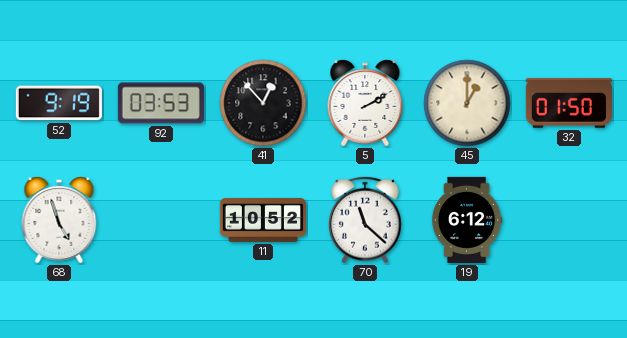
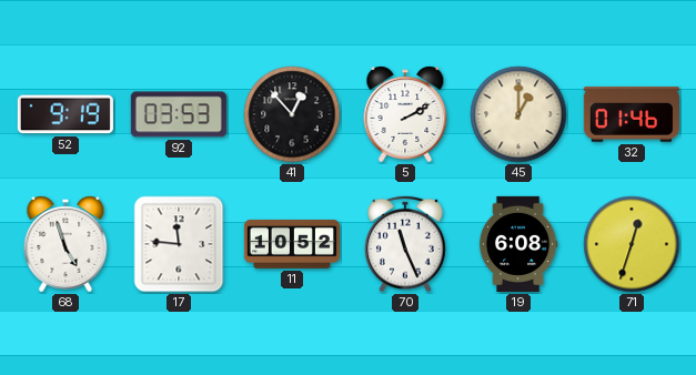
32: 01:50 -> 01:46 (632, 115)
17: none -> 11:46 (179, 244)
70: 11:22 -> 11:26 (405, 244)
19: 6:12 -> 6:08 (518, 244)
71: none -> 12:33 (632, 244)
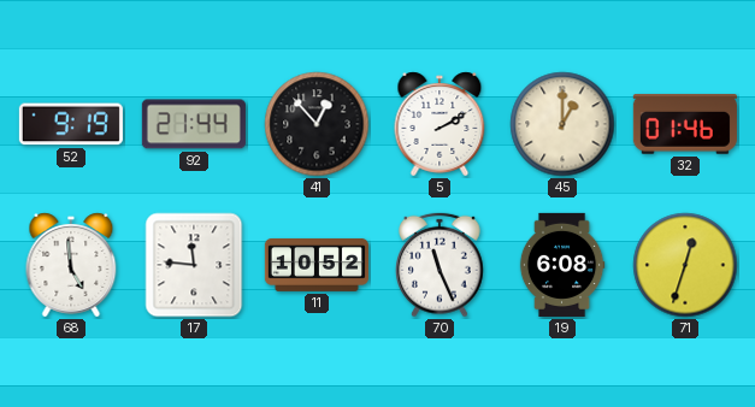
92: 03:53 -> 21:44 (194, 124)
68: 4:57 -> 4:59 (71, 265)
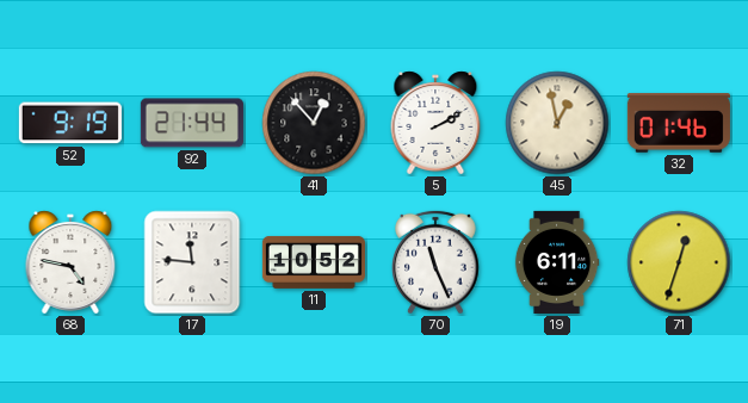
45: 1:00 -> 12:58 (557, 123)
68: 4:59 -> 4:47 (70, 262)
19: 6:08 -> 6:11 (557, 262)
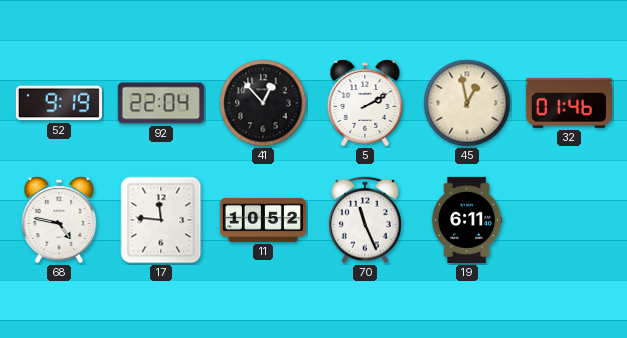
92: 21:44 -> 22:04 (161, 103)
71: 12:33 -> none (679, 262)
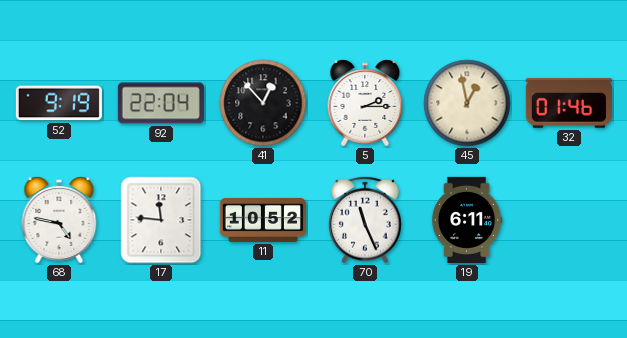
5: 2:10 -> 2:15 (365, 103)
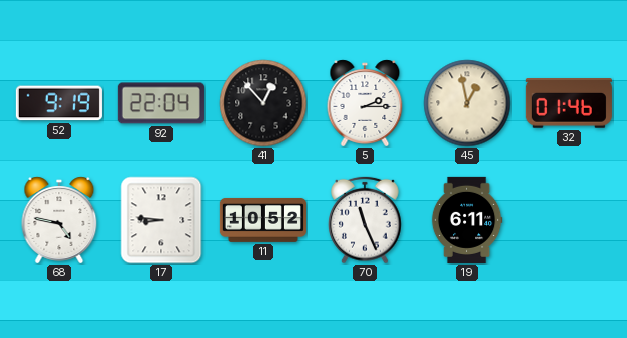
17: 11:46 -> 8:46 (161, 220)
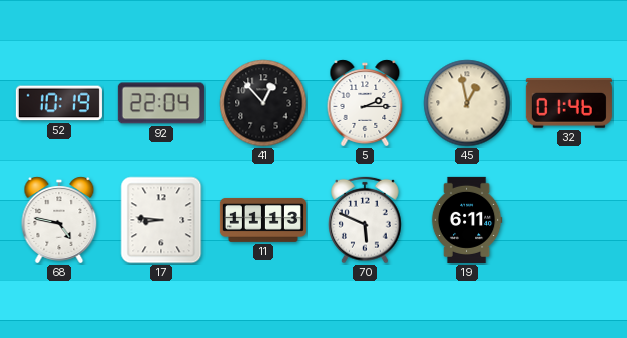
52: 9:19 -> 10:19 (59, 103)
11: 10:52 -> 11:13 (263, 220)
70: 11:26 -> 5:49 (365, 220)
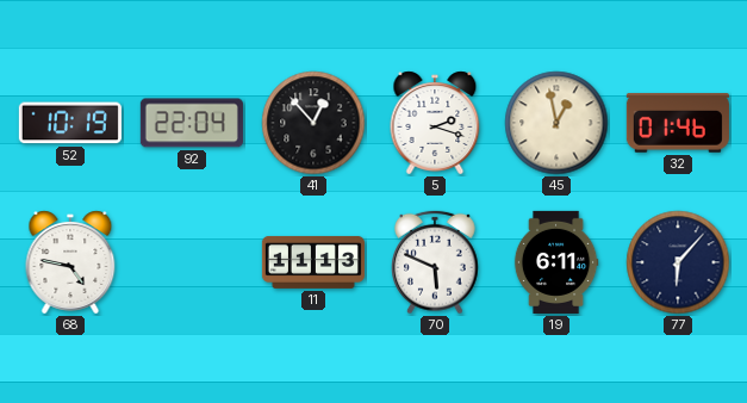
5: 2:15 -> 2:18 (435, 123)
17: 8:46 -> none (161, 220)
77: none -> 6:07 (678, 262)
